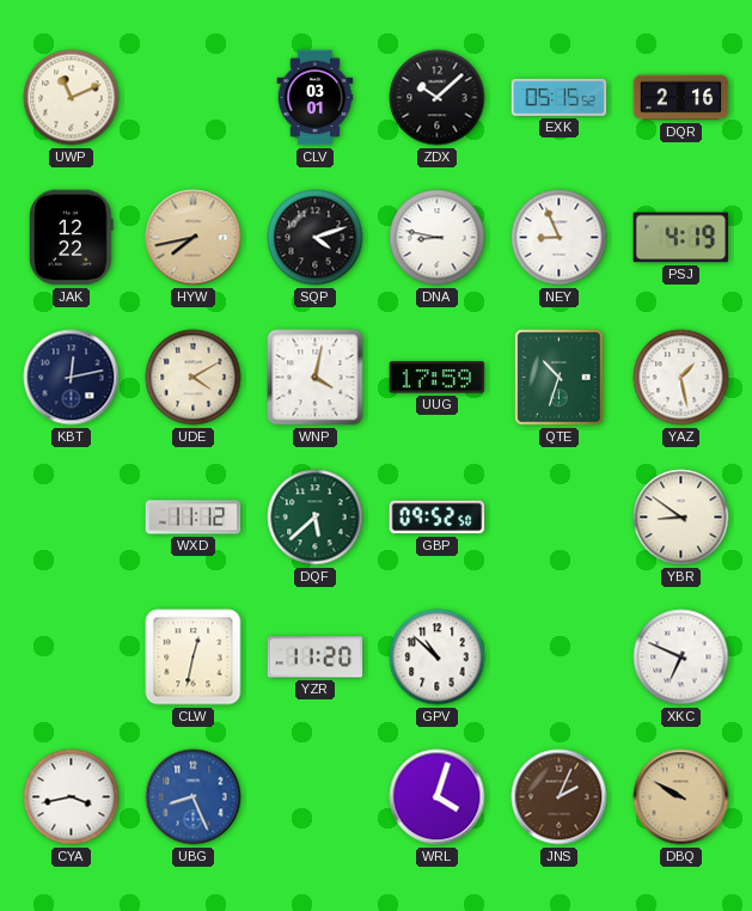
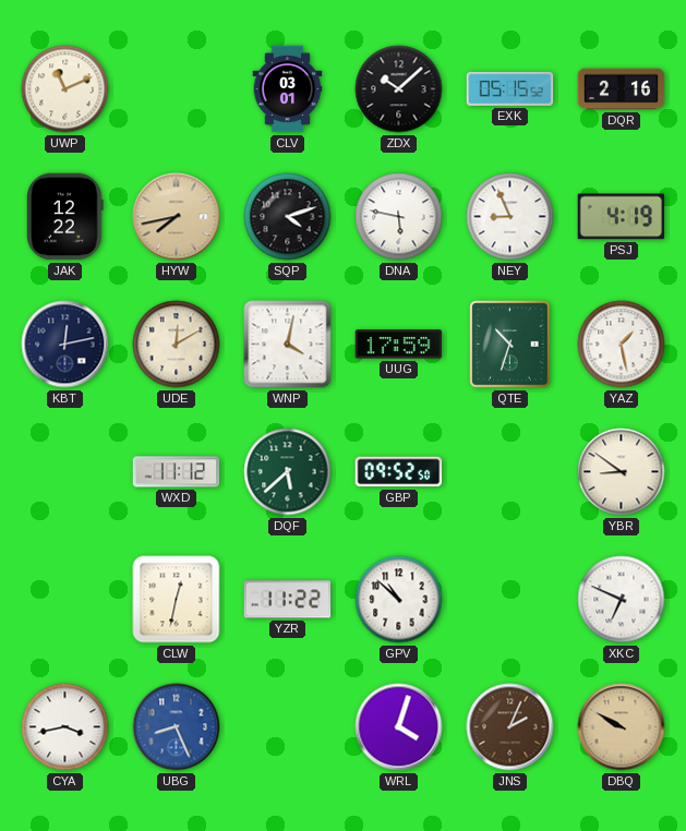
DNA: 8:47 -> 5:47 (399, 217)
UDE: 4:10 -> 12:10 (177, 345)
YZR: 11:20 -> 11:22 (288, 600)
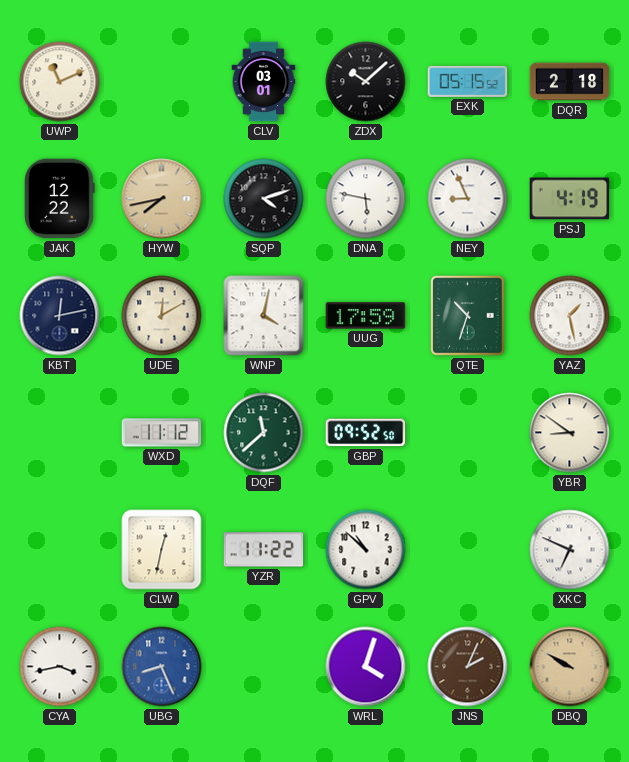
DQR: 2:16 -> 2:18 (570, 82)
DQF: 5:38 -> 11:38 (264, 433)
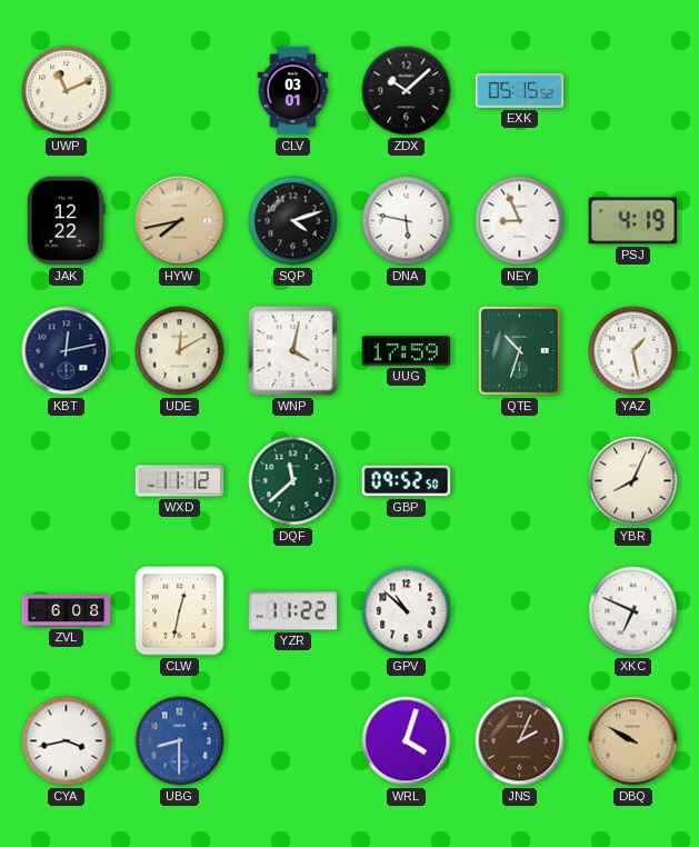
DQR: 2:18 -> none (570, 82)
YBR: 8:51 -> 8:04 (633, 481)
ZVL: none -> 6:08 (67, 611)
UBG: 8:26 -> 8:30 (180, 741)
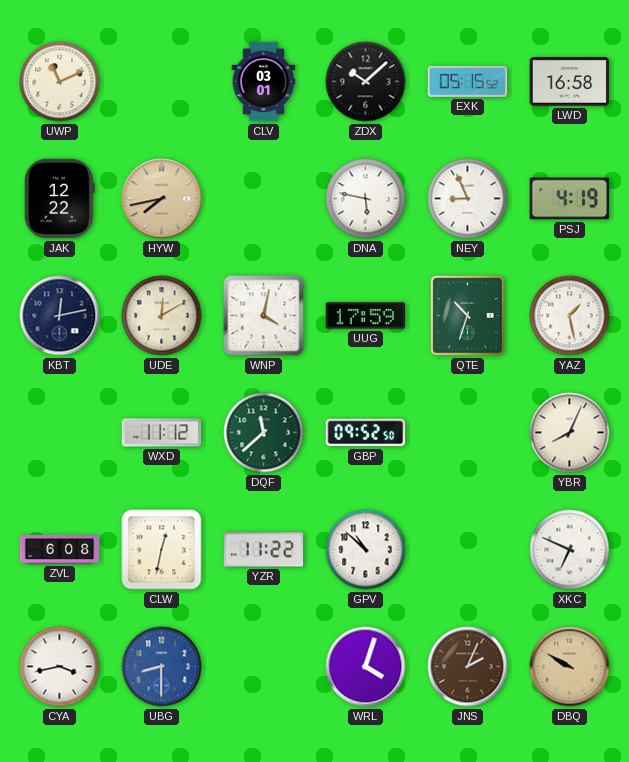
LWD: none -> 16:58 (570, 82)
SQP: 4:12 -> none (293, 221)
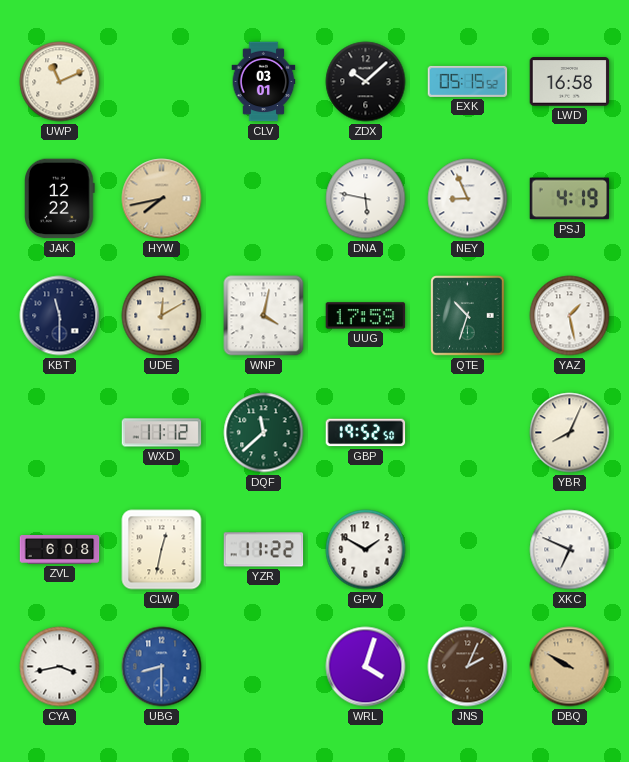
KBT: 12:13 -> 11:30 (60, 316)
GBP: 09:52 -> 19:52 (366, 433)
GPV: 10:52 -> 1:50 (366, 550)
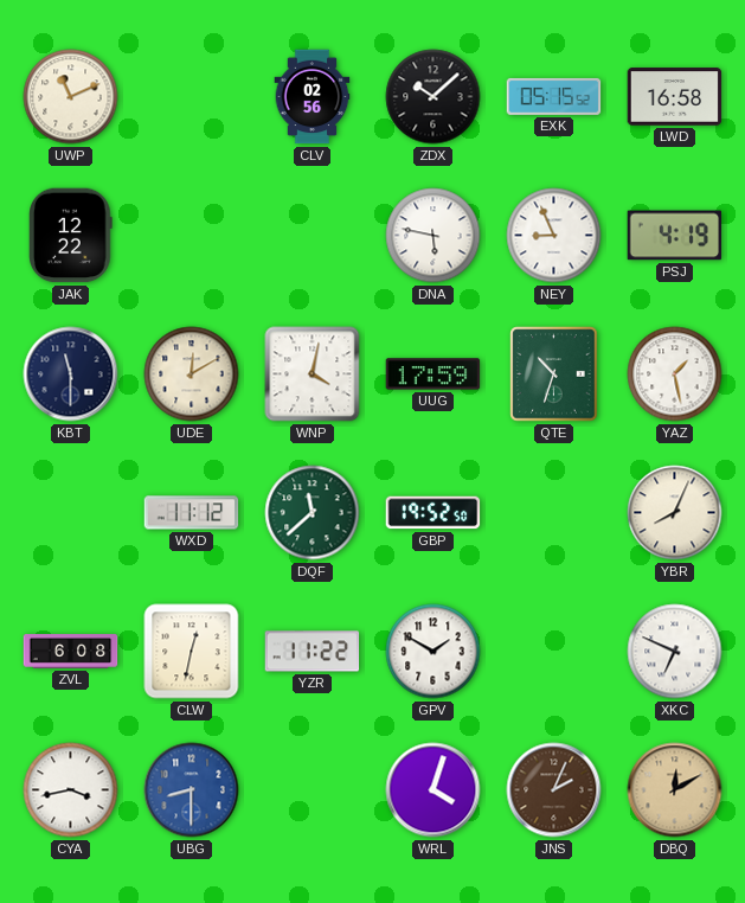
CLV: 03:01 -> 02:56 (313, 97)
HYW: 7:43 -> none (162, 199)
DBQ: 9:50 -> 12:10 (675, 790)
